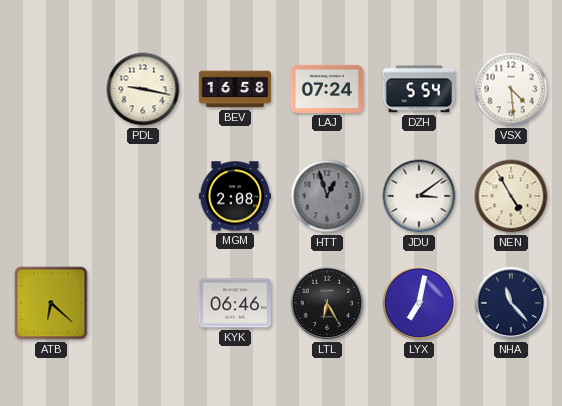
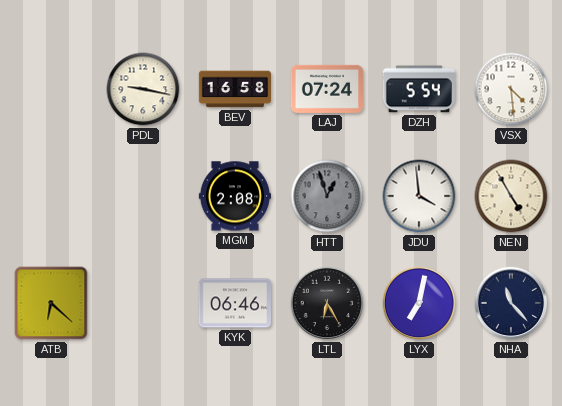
JDU: 3:09 -> 3:59 (419, 196)
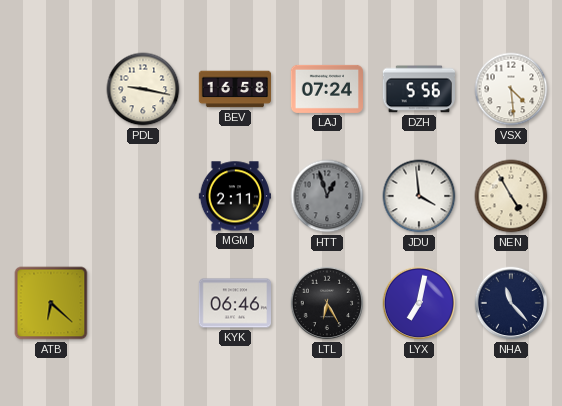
DZH: 5:54 -> 5:56 (419, 89)
MGM: 2:08 -> 2:11 (234, 196)
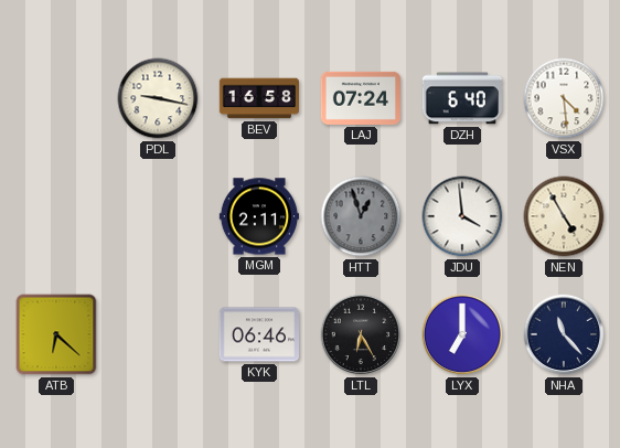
DZH: 5:56 -> 6:40 (462, 98)
LYX: 7:02 -> 7:00 (462, 334)
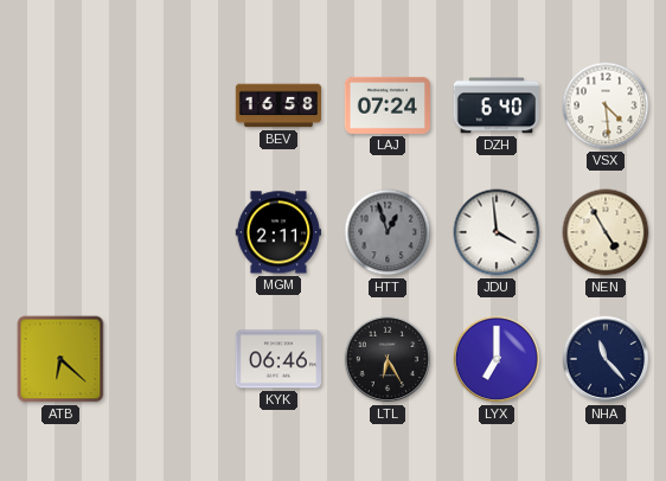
PDL: 9:17 -> none (158, 98)
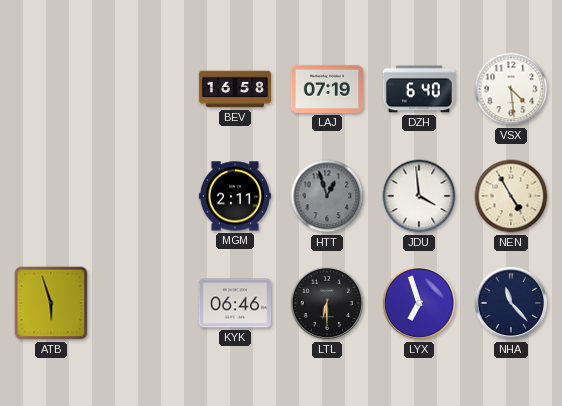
LAJ: 07:24 -> 07:19 (326, 89)
ATB: 6:22 -> 5:57 (51, 303)
LTL: 6:25 -> 6:30 (327, 303)
LYX: 7:00 -> 6:57 (419, 303)
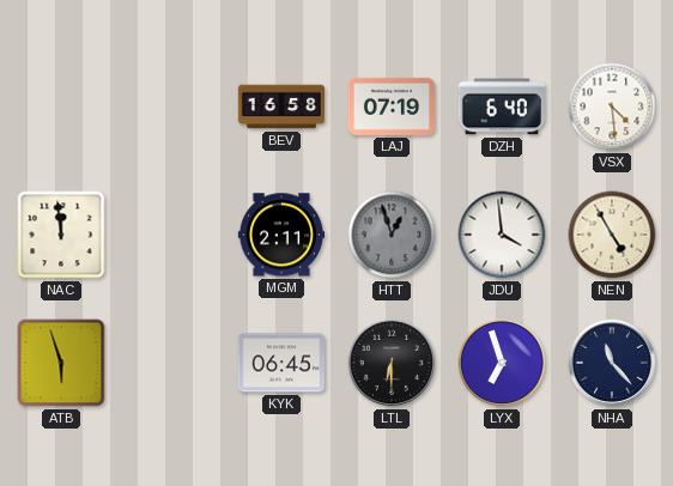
NAC: none -> 11:59 (61, 235)
KYK: 06:46 -> 06:45 (280, 363)
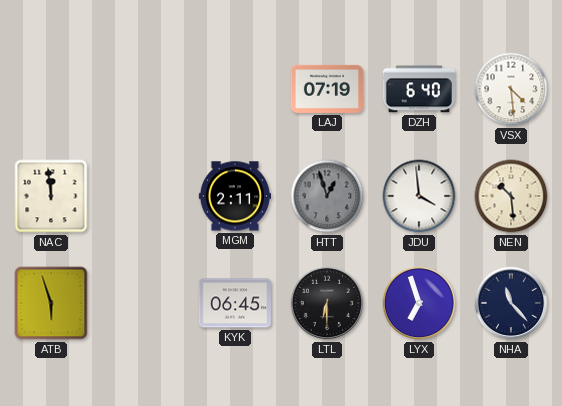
BEV: 16:58 -> none (281, 107)
NEN: 4:55 -> 10:29 (511, 196)
